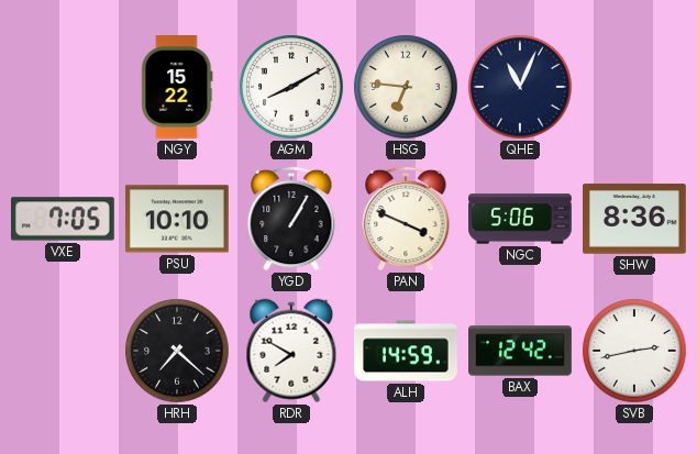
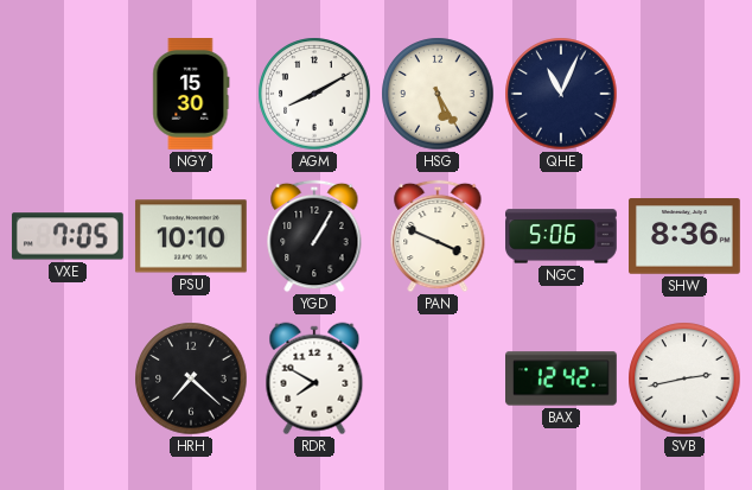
NGY: 15:22 -> 15:30 (191, 95)
HSG: 6:46 -> 5:25 (438, 94)
ALH: 14:59 -> none (407, 351)
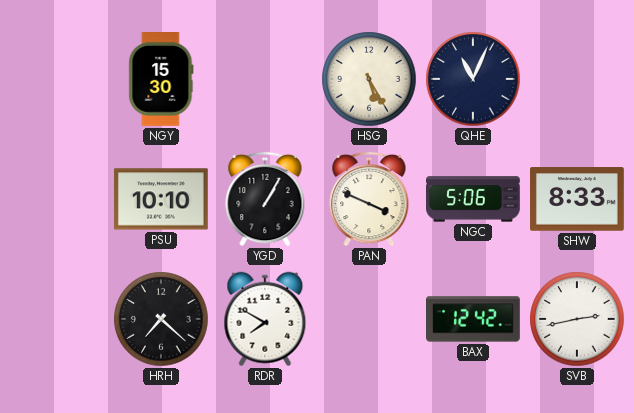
AGM: 8:10 -> none (314, 94)
VXE: 7:05 -> none (68, 236)
SHW: 8:36 -> 8:33 (578, 199)
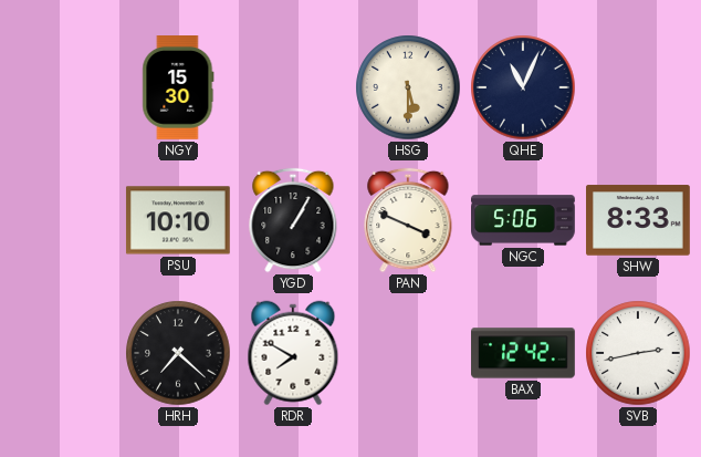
HSG: 5:25 -> 5:30 (408, 87)
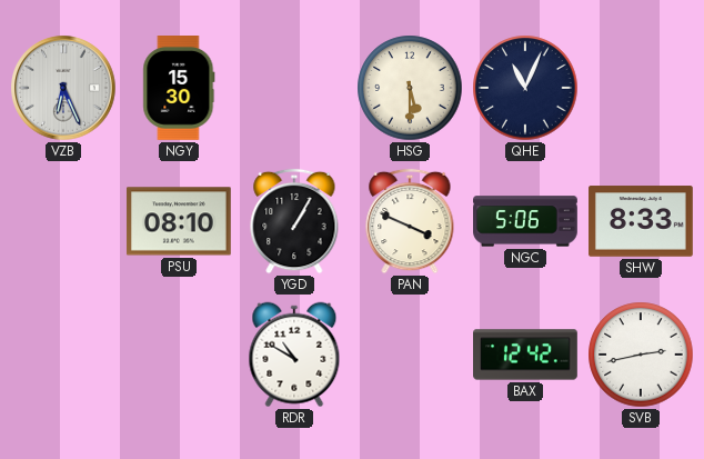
VZB: none -> 6:26 (64, 89)
PSU: 10:10 -> 08:10 (179, 221)
HRH: 7:22 -> none (178, 353)
RDR: 7:50 -> 10:50 (294, 355)
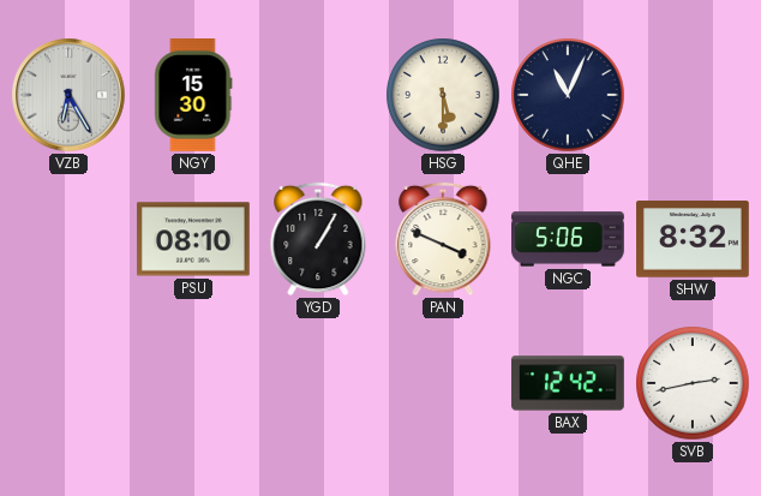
VZB: 6:26 -> 6:25 (70, 96)
SHW: 8:33 -> 8:32 (694, 239)
RDR: 10:50 -> none (294, 355)
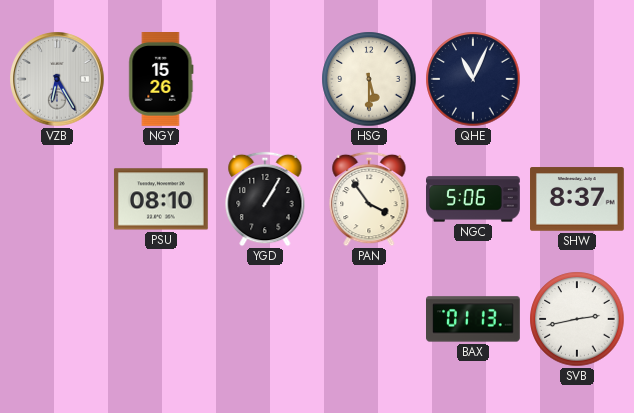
NGY: 15:30 -> 15:26 (161, 80)
PAN: 3:49 -> 3:54 (369, 199)
SHW: 8:32 -> 8:37 (578, 199)
BAX: 12:42 -> 01:13 (474, 319)
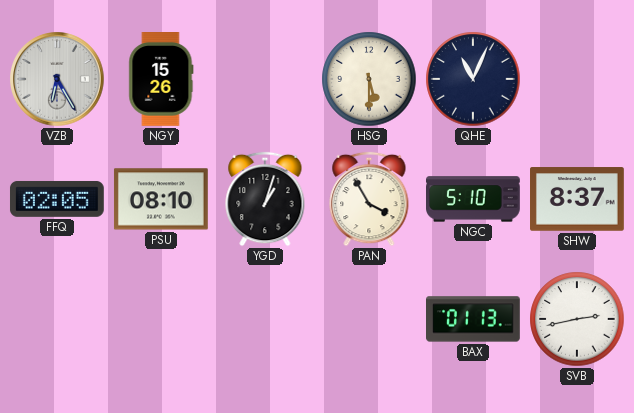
FFQ: none -> 02:05 (57, 199)
YGD: 1:05 -> 1:03 (265, 199)
PAN: 3:54 -> 3:55 (369, 199)
NGC: 5:06 -> 5:10 (474, 199)
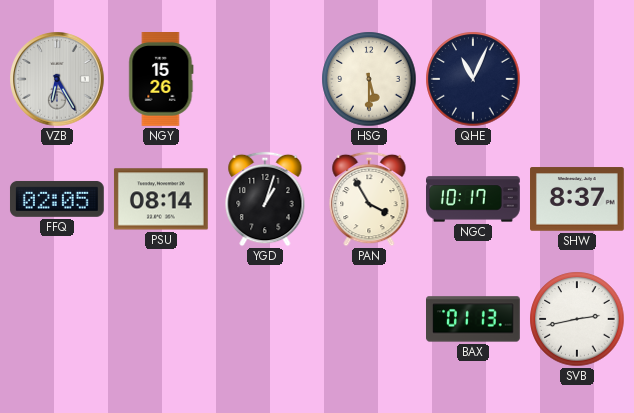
PSU: 08:10 -> 08:14 (161, 199)
NGC: 5:10 -> 10:17 (474, 199)
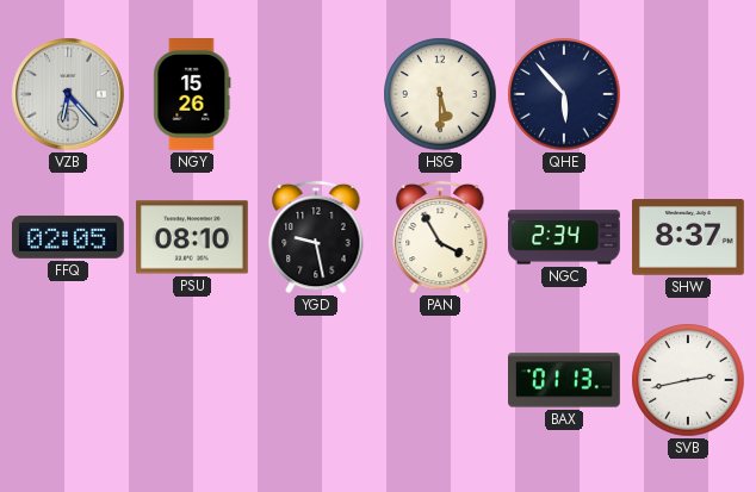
VZB: 6:25 -> 6:23 (69, 95)
QHE: 11:04 -> 5:53 (564, 94)
PSU: 08:14 -> 08:10 (192, 237)
YGD: 1:03 -> 9:28 (316, 237)
NGC: 10:17 -> 2:34 (565, 237)
